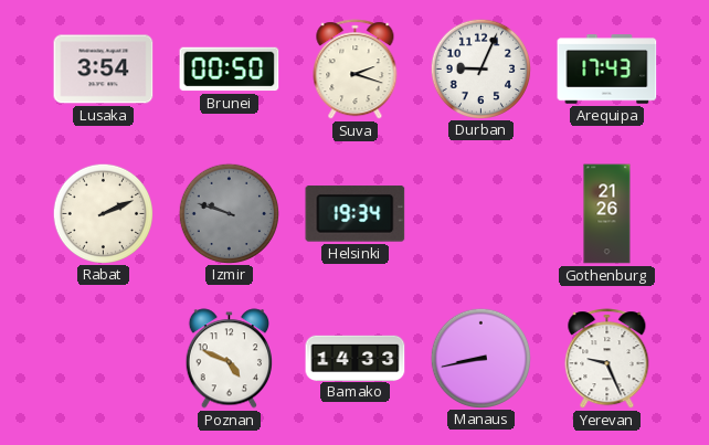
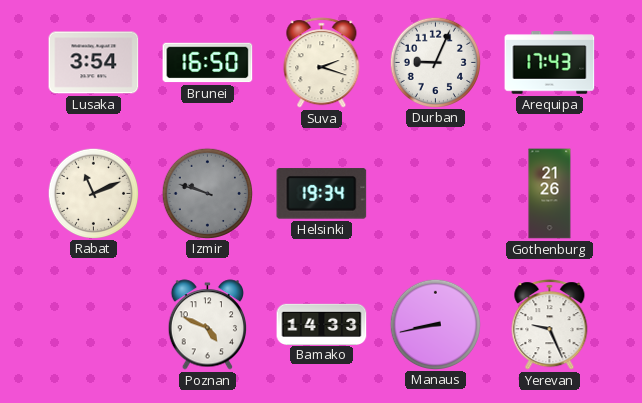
Brunei: 00:50 -> 16:50 (208, 63)
Rabat: 2:11 -> 11:11 (93, 193)
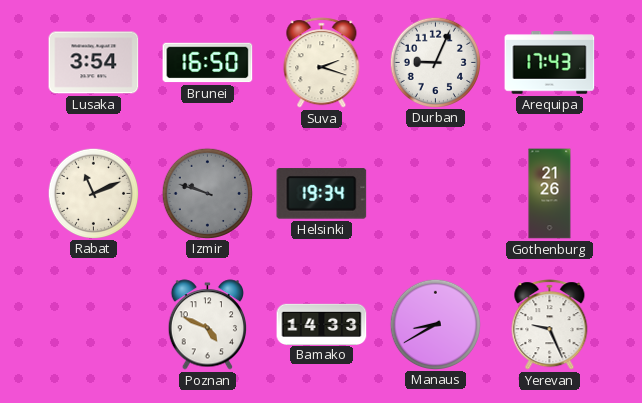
Manaus: 8:43 -> 8:40 (435, 324)
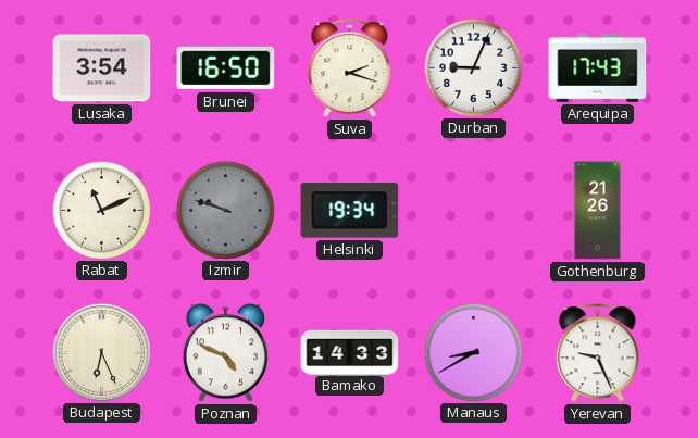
Budapest: none -> 6:26 (101, 352)
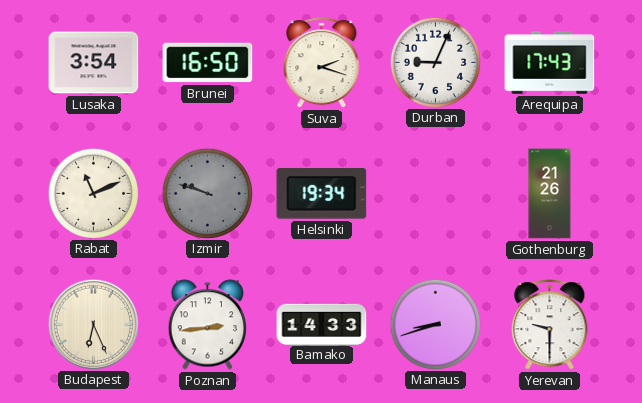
Poznan: 4:49 -> 2:44 (207, 325)
Manaus: 8:40 -> 8:42 (435, 324)
Yerevan: 9:26 -> 9:30 (550, 325)
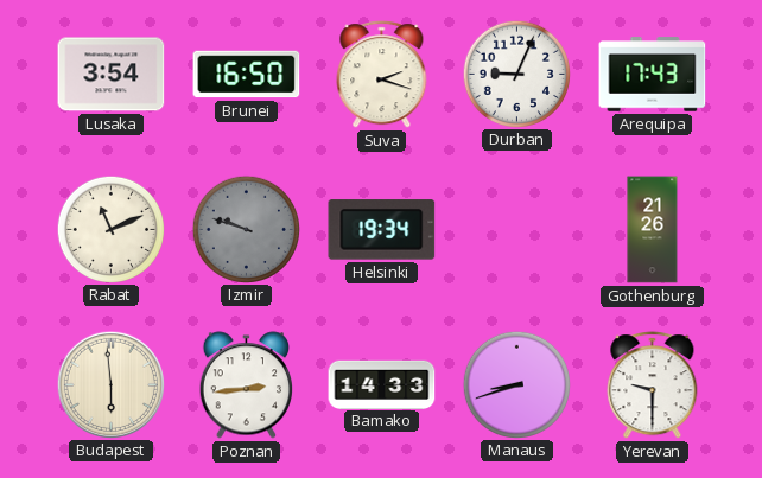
Budapest: 6:26 -> 5:59 (110, 384)
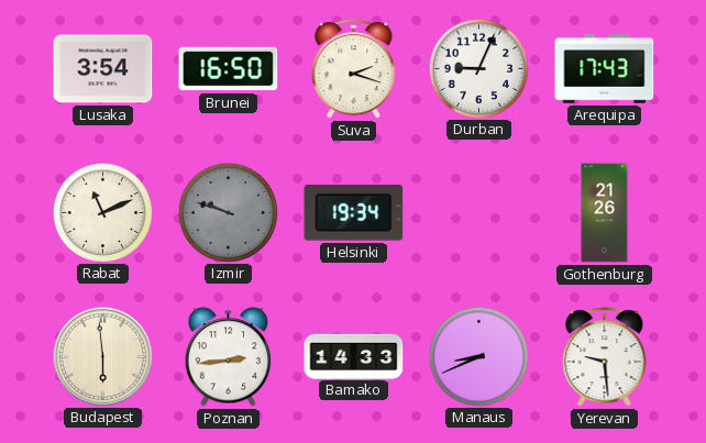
Manaus: 8:42 -> 8:41 (478, 356)
Yerevan: 9:30 -> 9:29 (605, 357)
